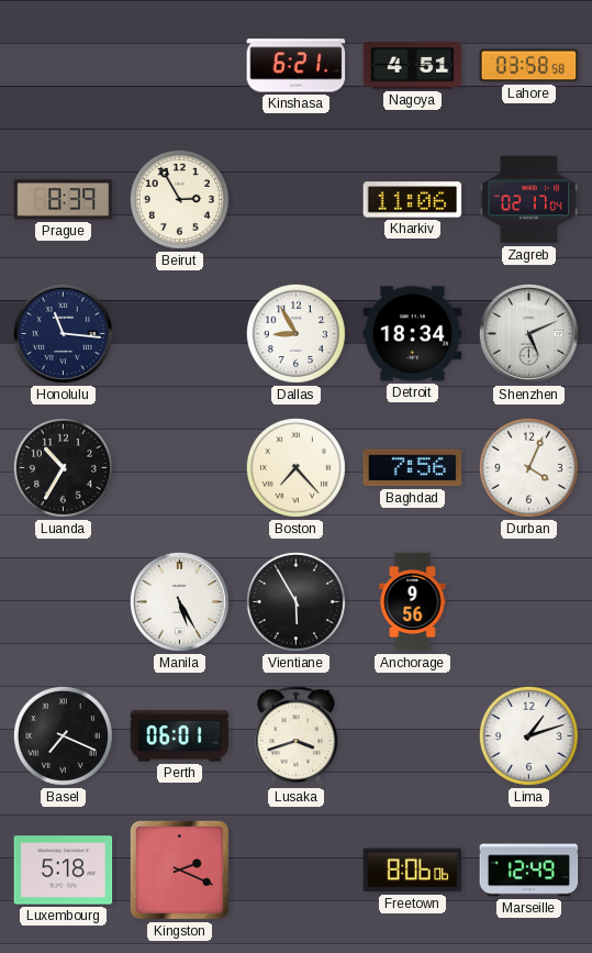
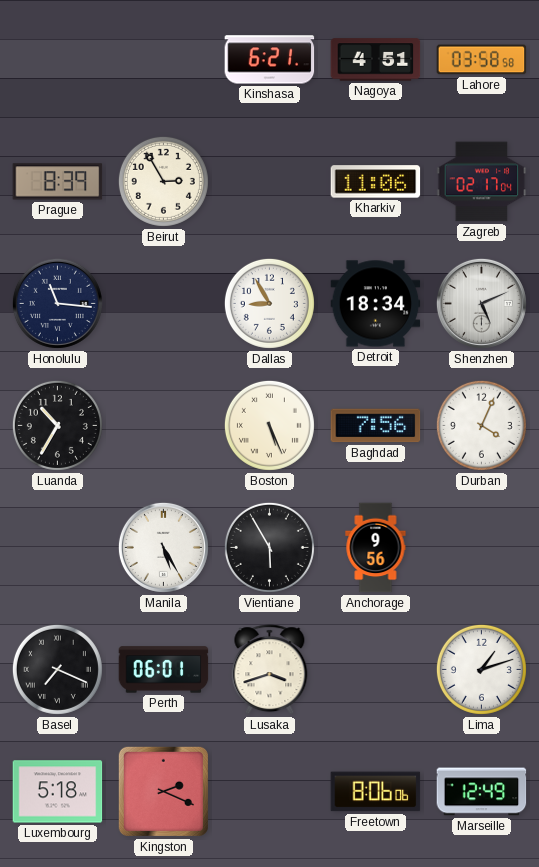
Boston: 7:23 -> 5:26 (269, 425)
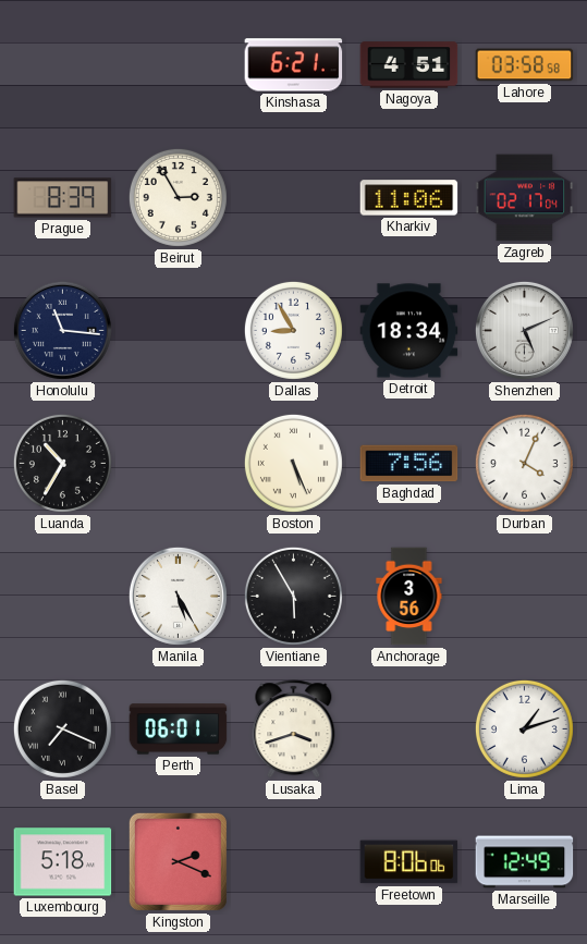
Anchorage: 9:56 -> 3:56 (409, 597)
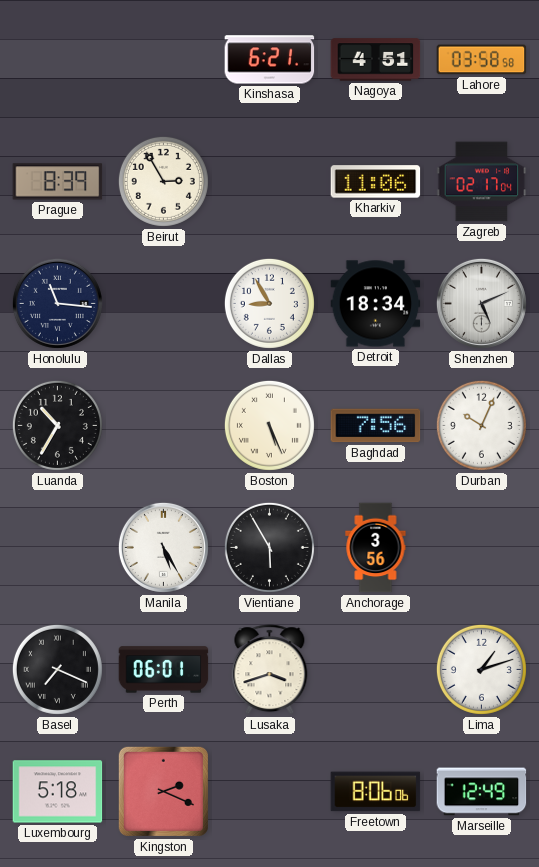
Durban: 4:04 -> 10:04 (481, 425)
